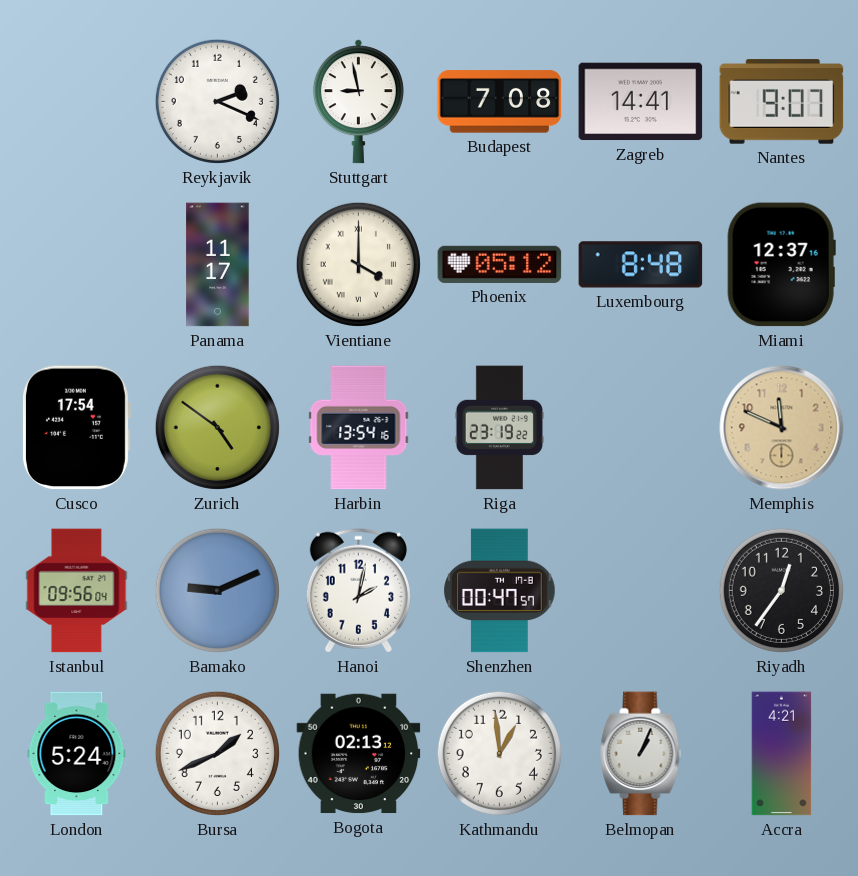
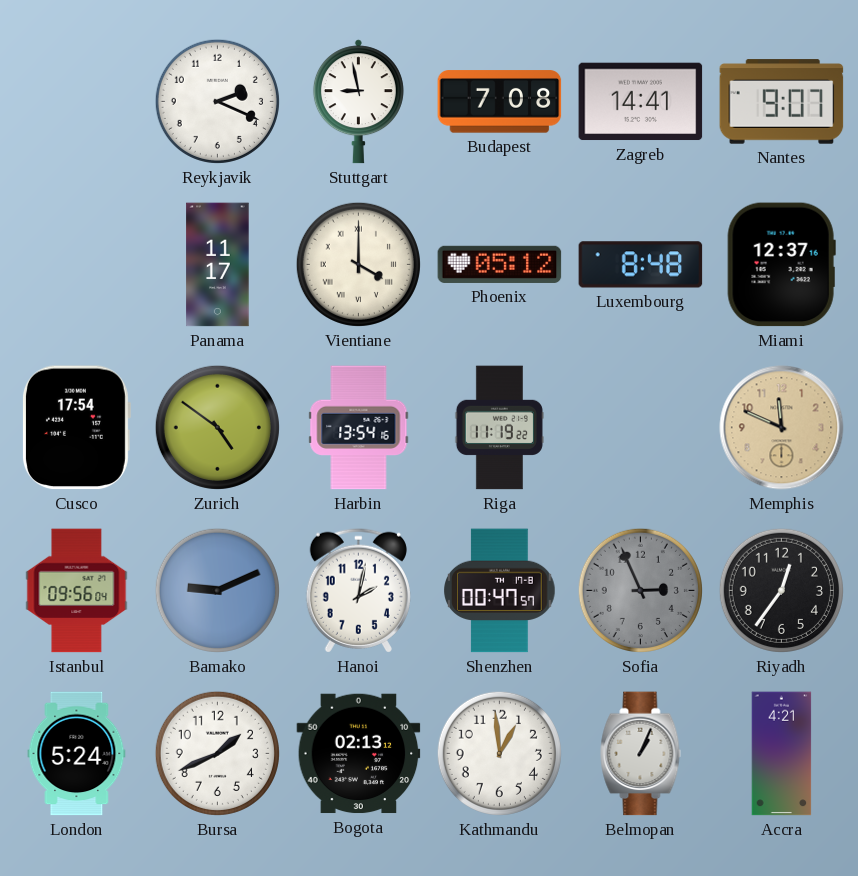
Riga: 23:19 -> 11:19 (499, 428)
Sofia: none -> 2:56 (640, 590)
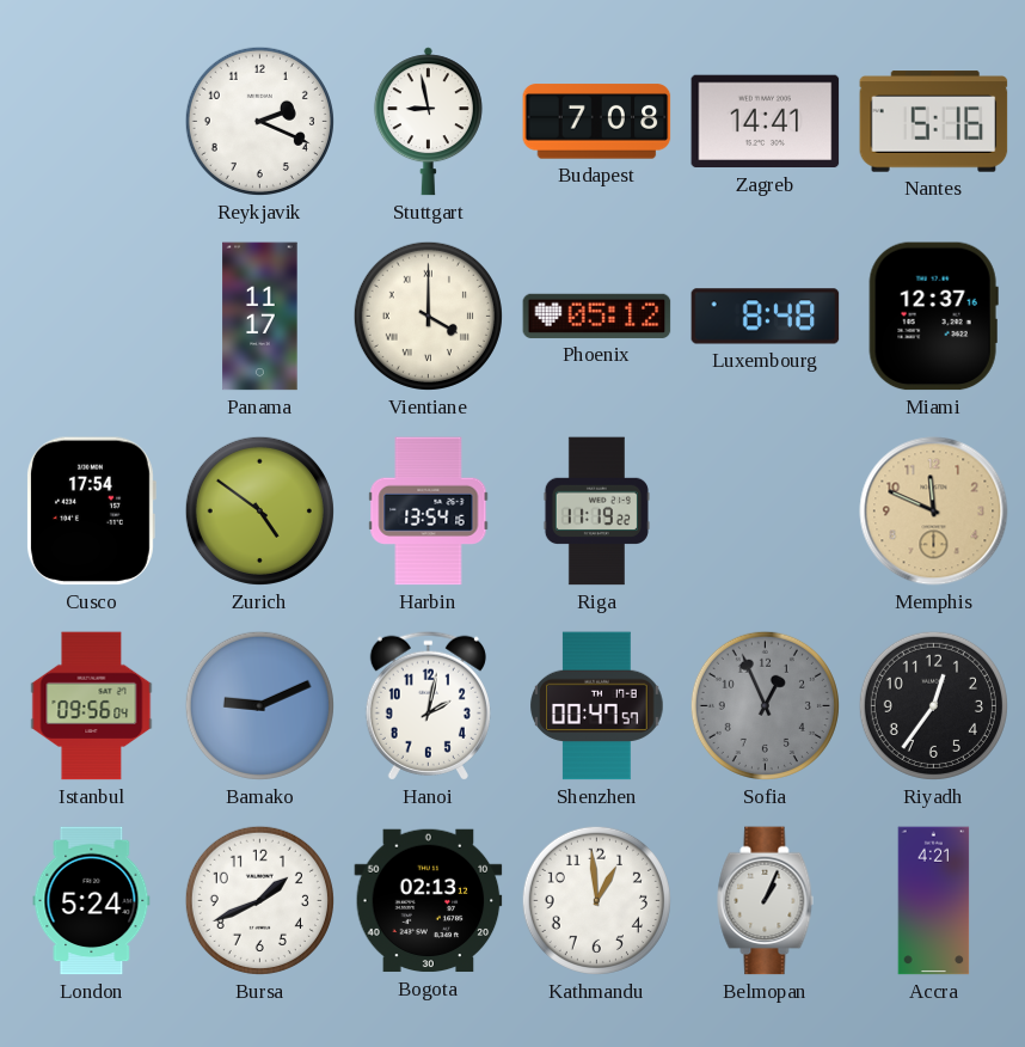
Nantes: 9:07 -> 5:16 (934, 122)
Sofia: 2:56 -> 12:56 (765, 705)
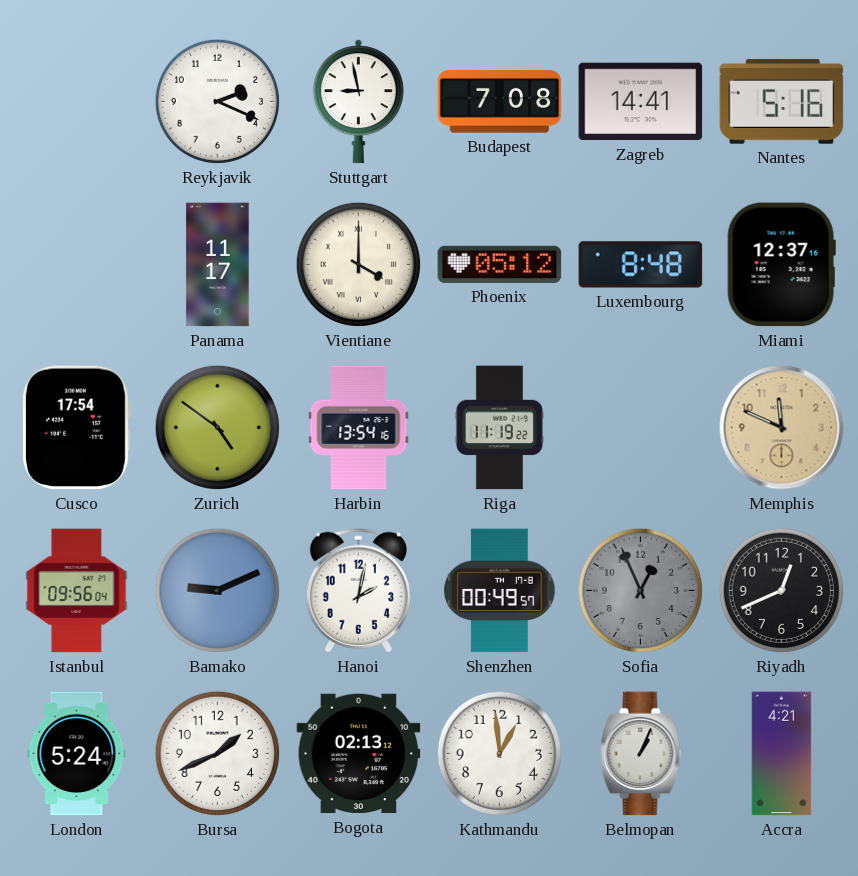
Shenzhen: 00:47 -> 00:49 (500, 591)
Riyadh: 12:36 -> 12:41 (781, 590)
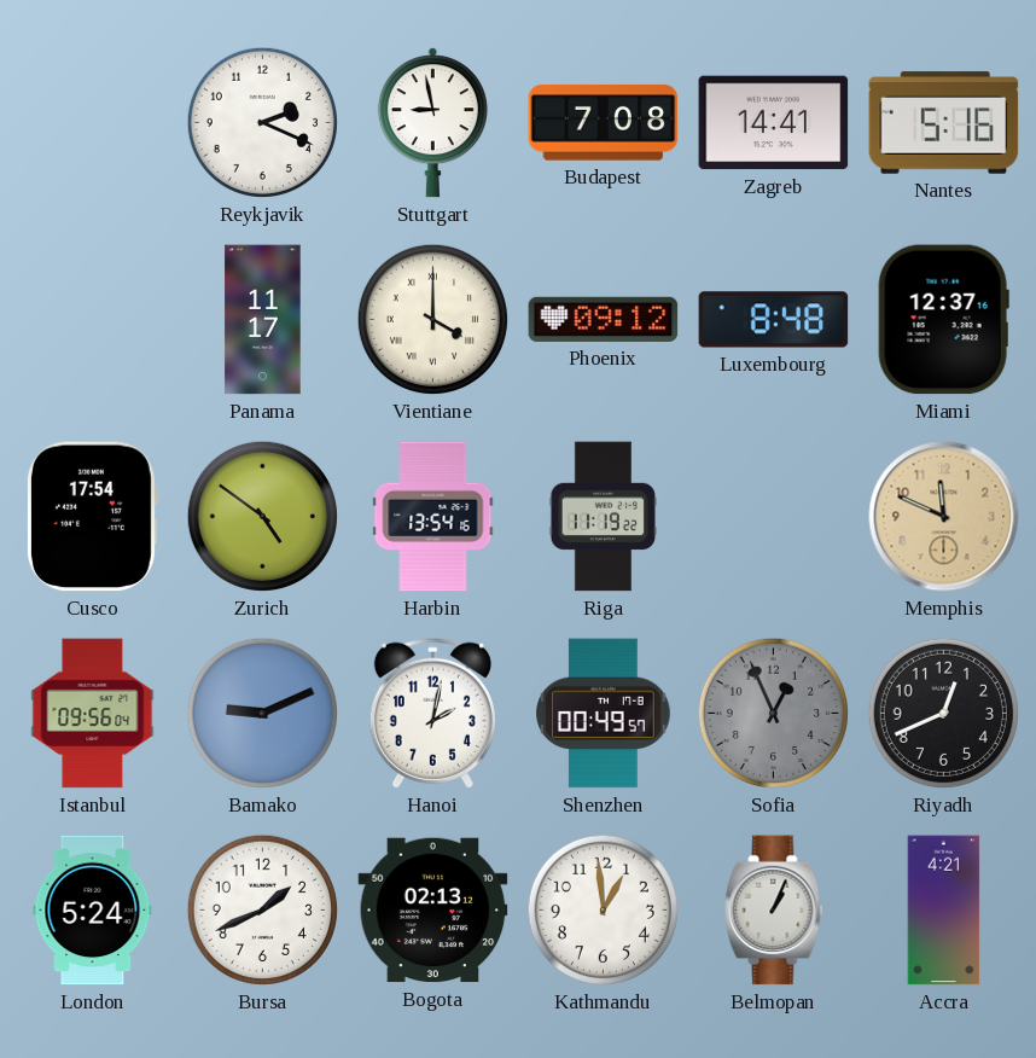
Phoenix: 05:12 -> 09:12 (604, 319)
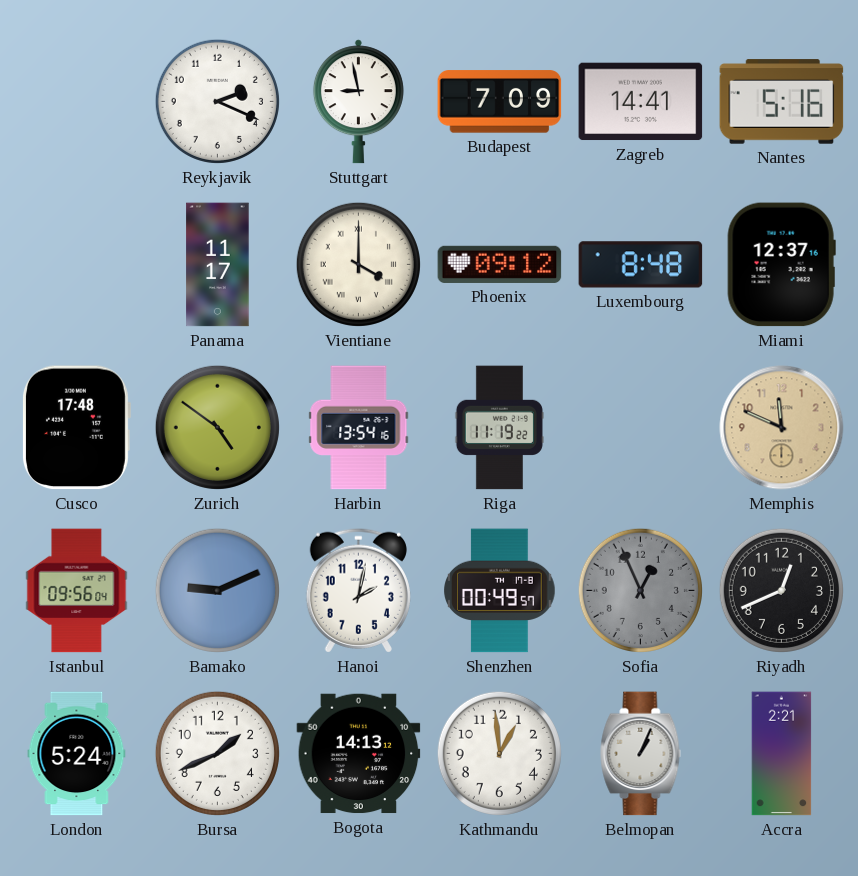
Budapest: 7:08 -> 7:09 (500, 102)
Cusco: 17:54 -> 17:48 (76, 428)
Bogota: 02:13 -> 14:13 (359, 754)
Accra: 4:21 -> 2:21 (782, 754)
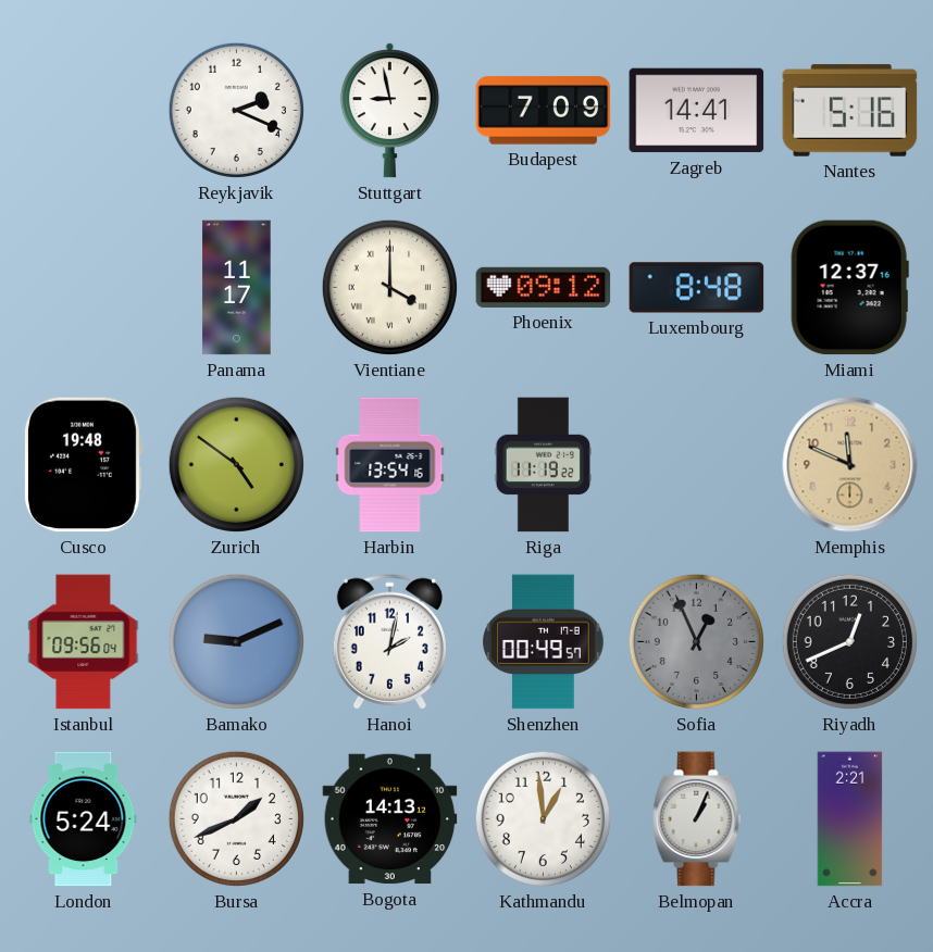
Cusco: 17:48 -> 19:48 (83, 465)
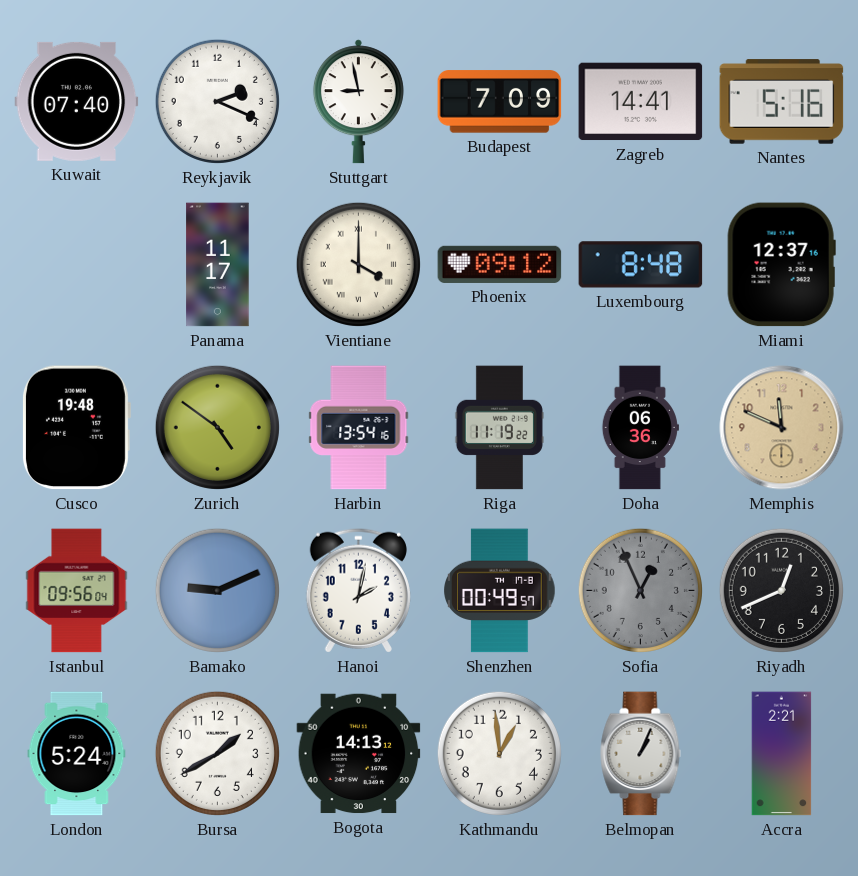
Kuwait: none -> 07:40 (77, 101)
Doha: none -> 06:36 (640, 428)
Bursa: 1:41 -> 1:40 (217, 753)
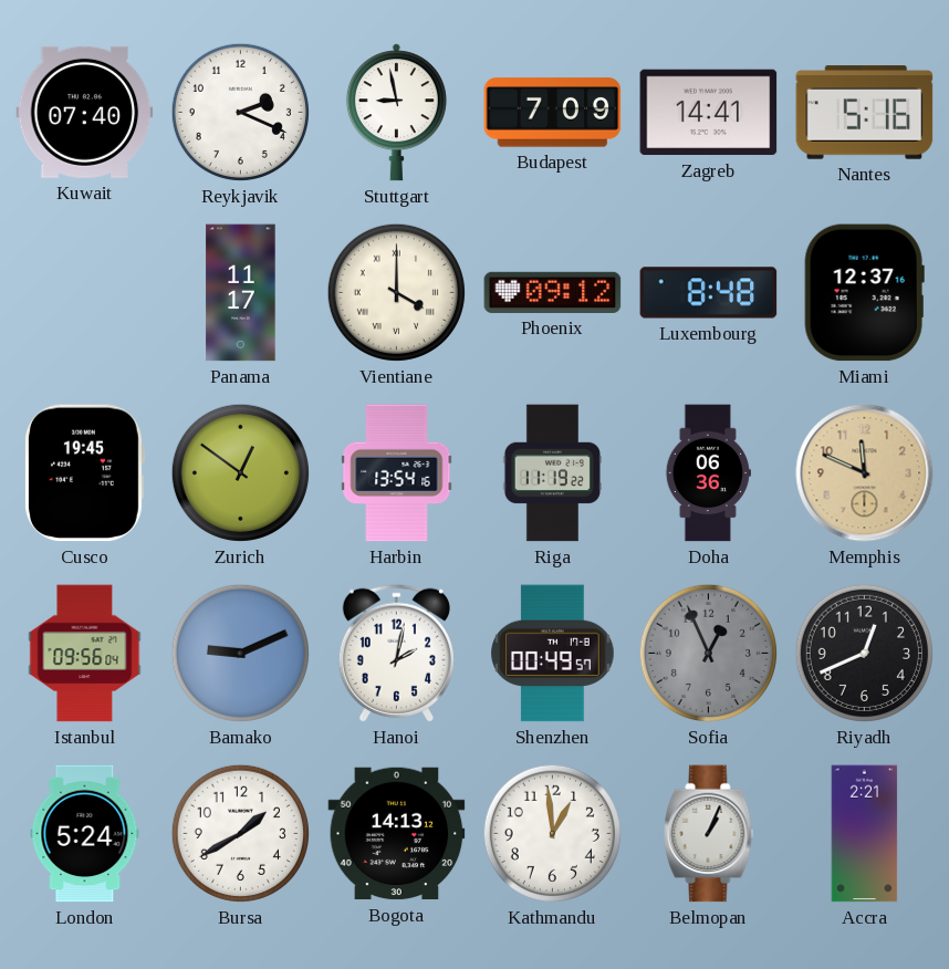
Cusco: 19:48 -> 19:45 (84, 473)
Zurich: 4:51 -> 12:51 (240, 472)
